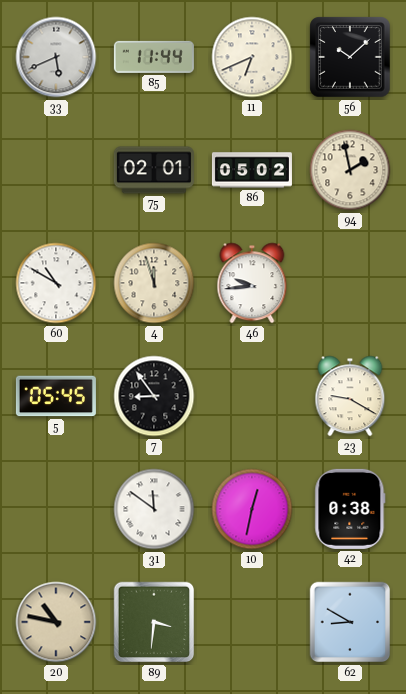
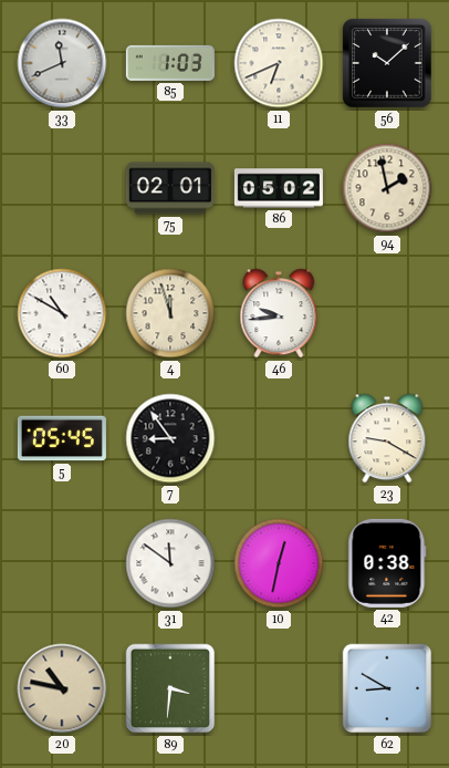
33: 5:41 -> 11:41 (62, 63)
85: 11:44 -> 1:03 (170, 63)
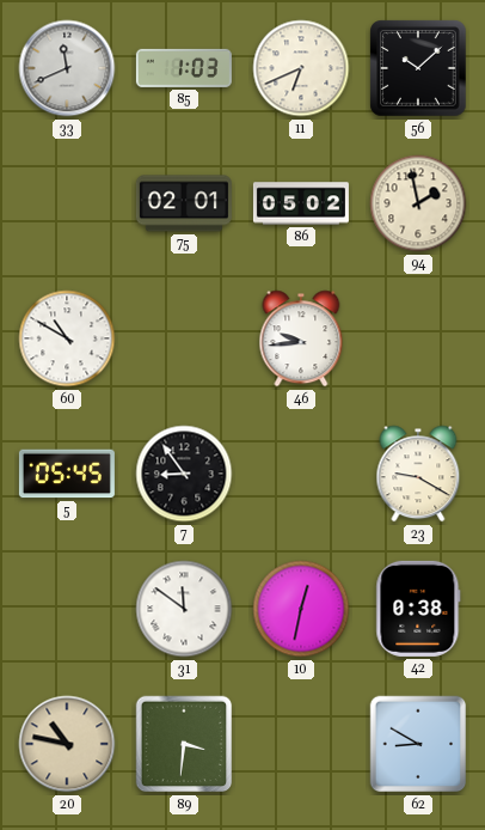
4: 11:57 -> none (170, 313)
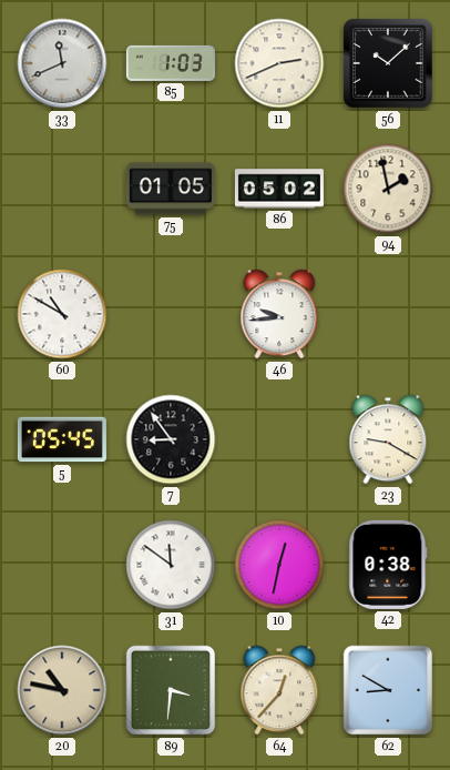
11: 6:41 -> 2:41 (279, 63)
75: 02:01 -> 01:05 (171, 189)
64: none -> 12:37 (279, 690)
